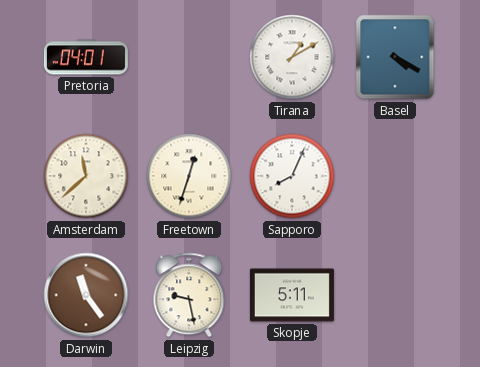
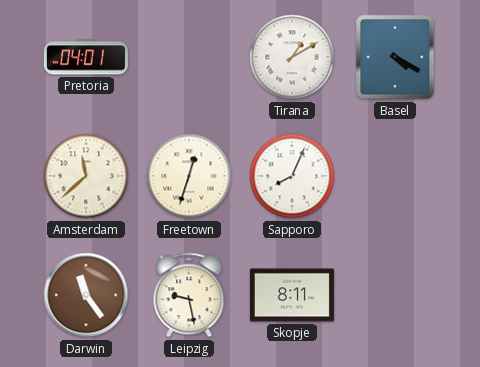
Skopje: 5:11 -> 8:11 (292, 295)
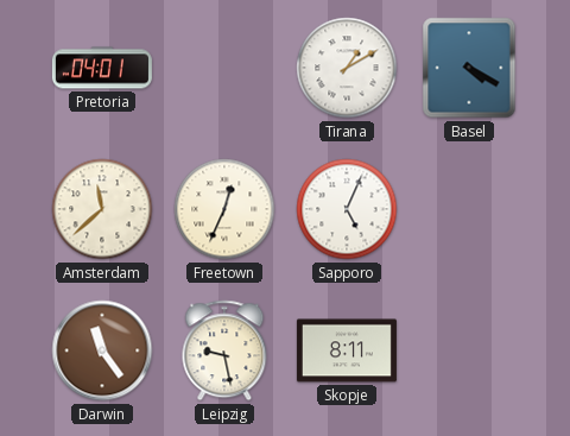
Freetown: 12:33 -> 12:34 (224, 209)
Sapporo: 8:04 -> 5:04 (347, 209)
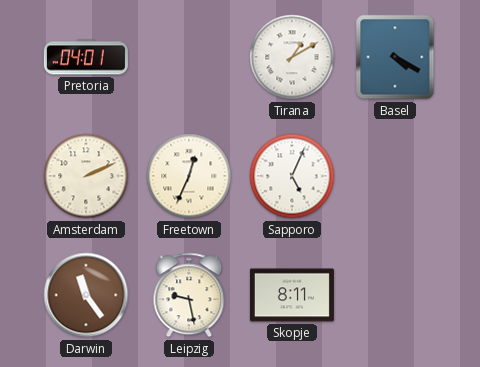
Amsterdam: 11:38 -> 2:11 (86, 176)
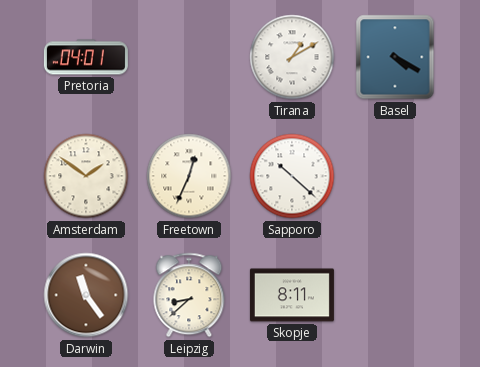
Amsterdam: 2:11 -> 1:51 (86, 176)
Sapporo: 5:04 -> 10:22 (292, 176)
Leipzig: 9:28 -> 8:38 (189, 295)
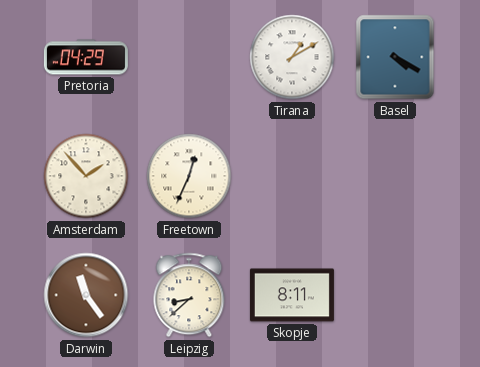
Pretoria: 04:01 -> 04:29 (86, 57)
Amsterdam: 1:51 -> 1:53 (86, 176)
Sapporo: 10:22 -> none (292, 176)
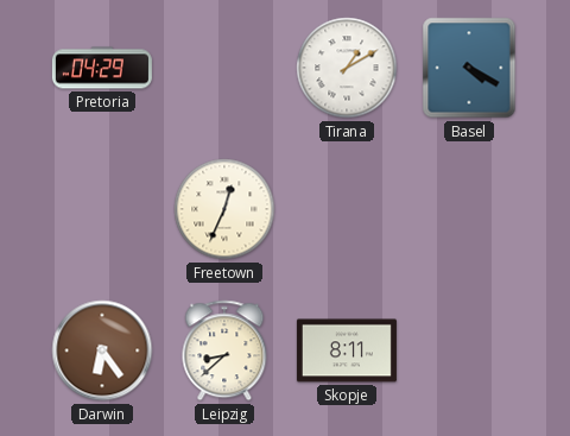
Amsterdam: 1:53 -> none (86, 176)
Darwin: 11:24 -> 6:24 (102, 350)
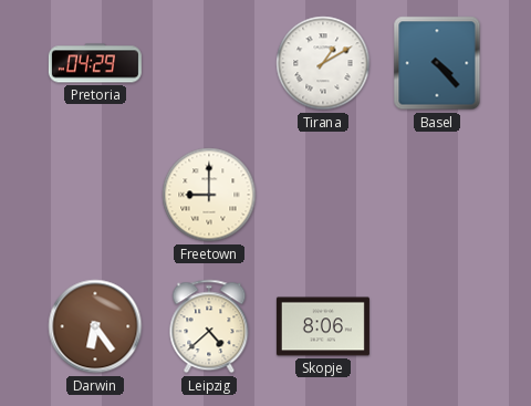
Basel: 4:20 -> 4:23 (437, 63)
Freetown: 12:34 -> 9:00 (209, 195)
Leipzig: 8:38 -> 4:38 (209, 326)
Skopje: 8:11 -> 8:06 (323, 326)
